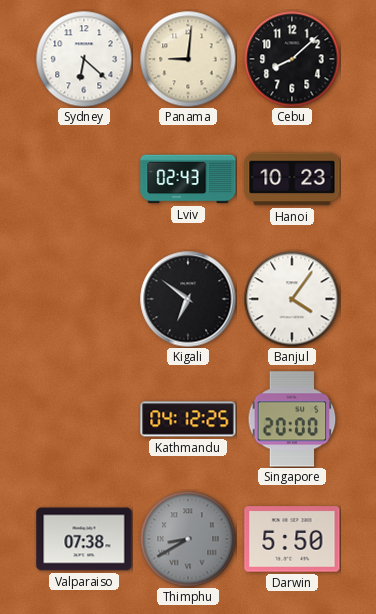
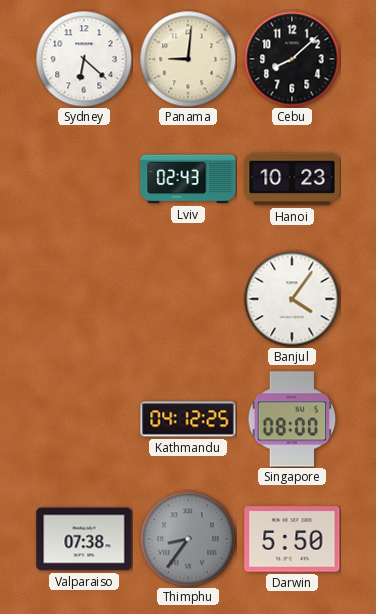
Kigali: 6:51 -> none (188, 299)
Singapore: 20:00 -> 08:00 (292, 419)
Thimphu: 8:40 -> 8:36 (188, 539)
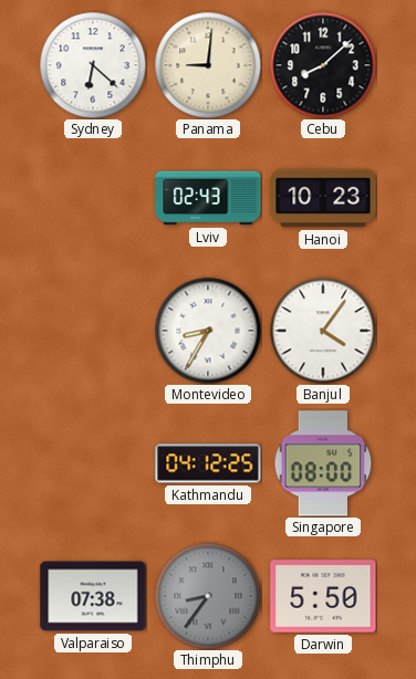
Montevideo: none -> 8:35 (208, 331)
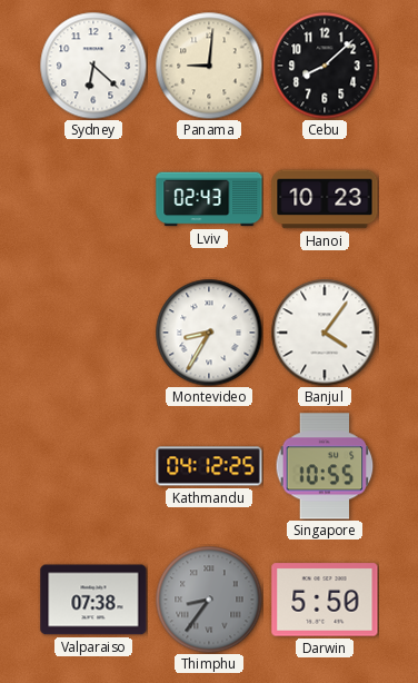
Singapore: 08:00 -> 10:55 (325, 466)
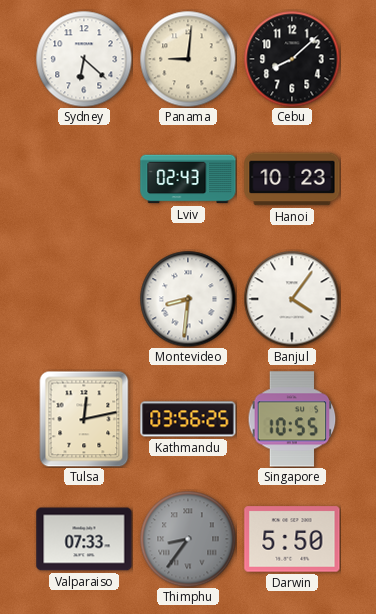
Montevideo: 8:35 -> 8:31 (188, 299)
Tulsa: none -> 12:13 (84, 419)
Kathmandu: 04:12 -> 03:56 (188, 419)
Valparaiso: 07:38 -> 07:33 (84, 539)
